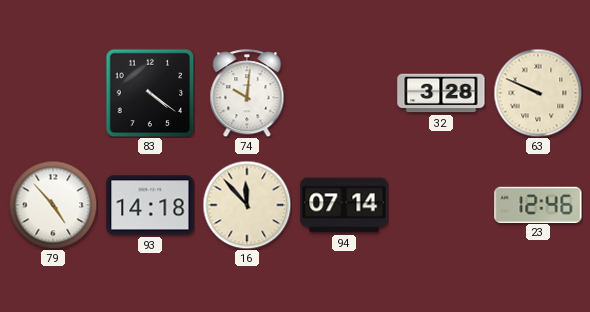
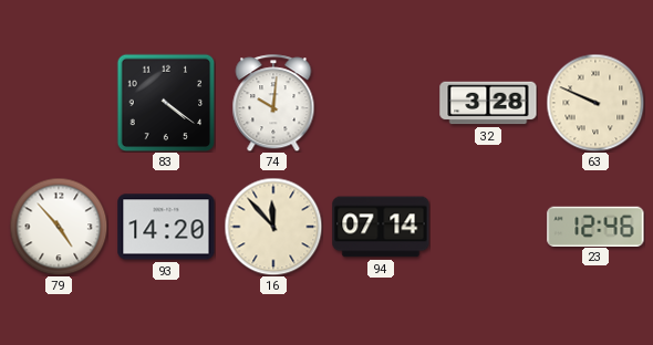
93: 14:18 -> 14:20 (166, 227)
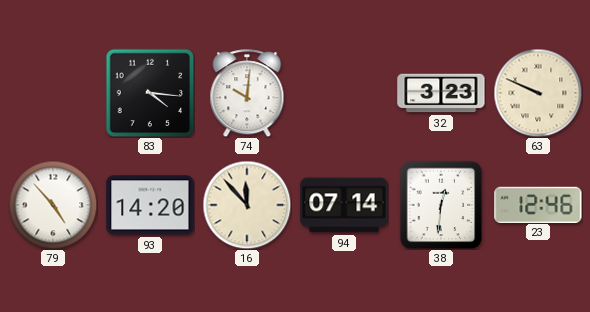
83: 4:21 -> 4:16 (150, 93)
32: 3:28 -> 3:23 (441, 93)
38: none -> 12:31 (441, 205)
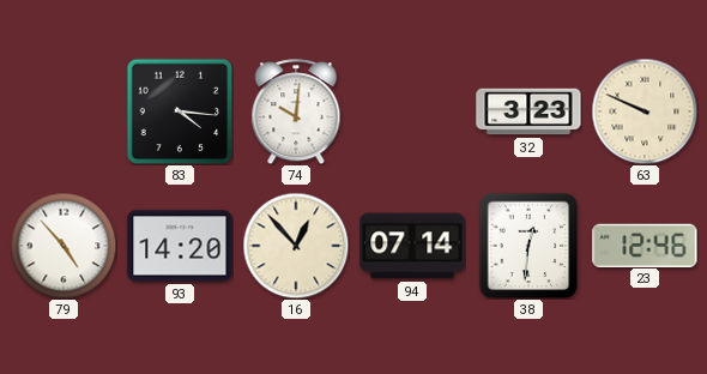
16: 11:53 -> 12:53 (296, 246)
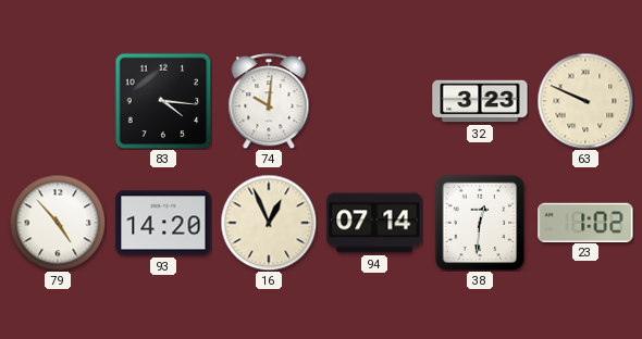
16: 12:53 -> 12:56 (269, 223)
23: 12:46 -> 1:02 (585, 222)
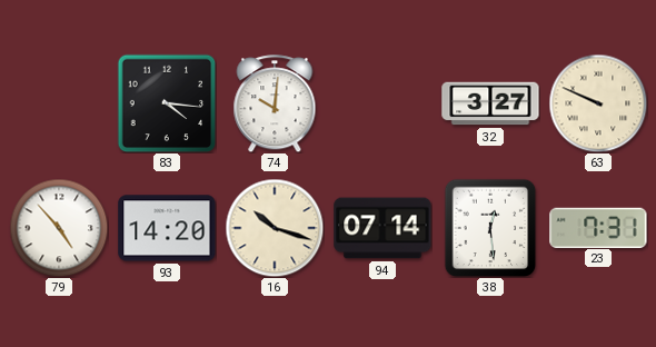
32: 3:23 -> 3:27 (490, 103)
16: 12:56 -> 10:18 (275, 228)
38: 12:31 -> 12:29 (490, 228)
23: 1:02 -> 7:31 (598, 227)
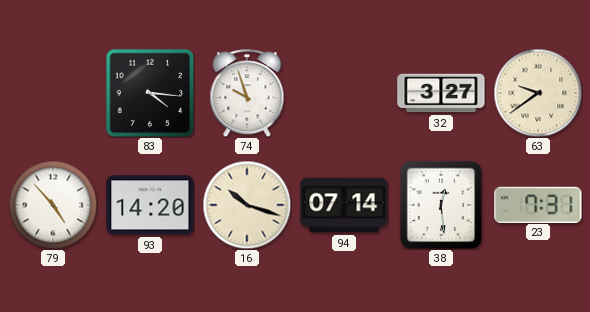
74: 10:01 -> 9:57 (247, 93)
63: 9:49 -> 9:39 (538, 93)
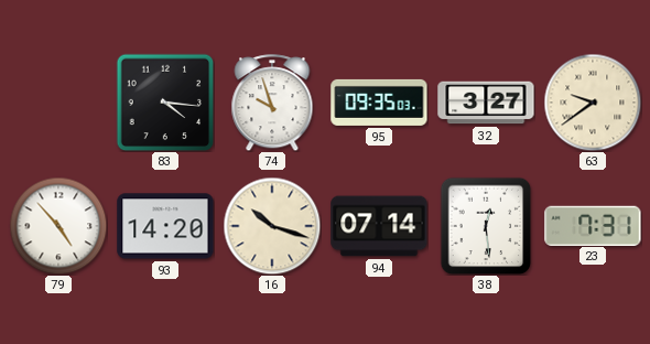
95: none -> 09:35 (379, 103)
